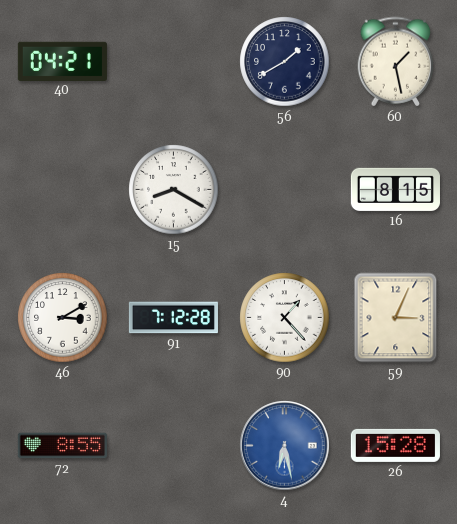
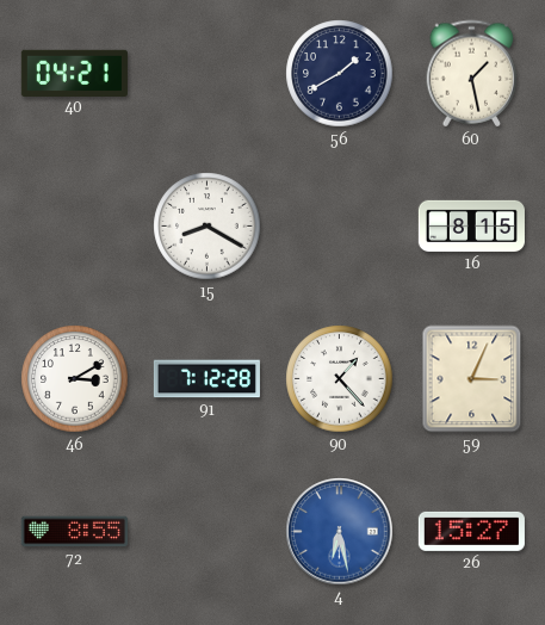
26: 15:28 -> 15:27 (471, 531)
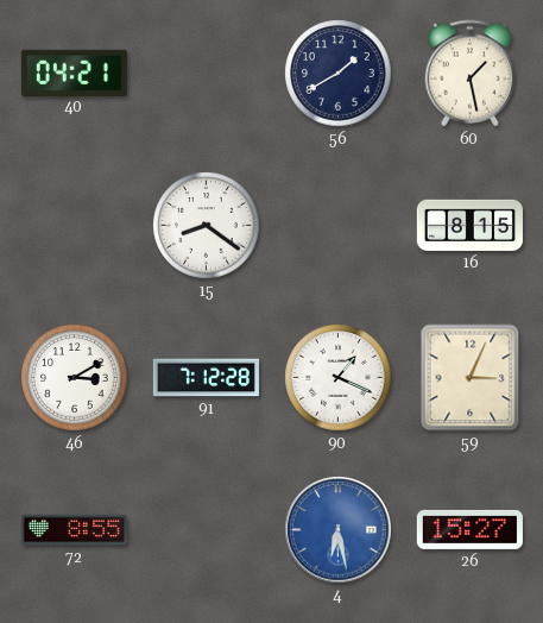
15: 8:20 -> 8:21 (207, 226)
90: 1:23 -> 1:19 (339, 378)
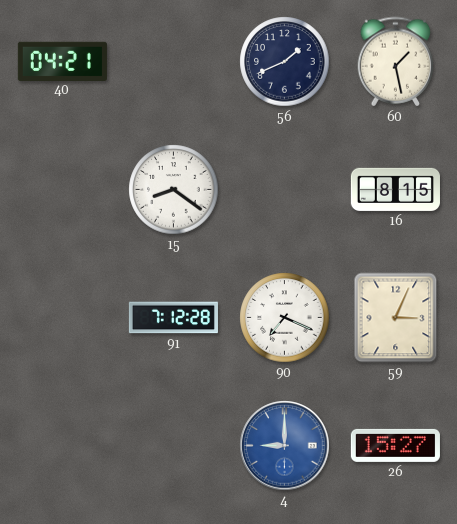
56: 1:40 -> 1:41 (285, 62)
46: 3:10 -> none (75, 378)
90: 1:19 -> 7:19 (285, 318)
72: 8:55 -> none (74, 530)
4: 6:28 -> 9:00 (285, 446)
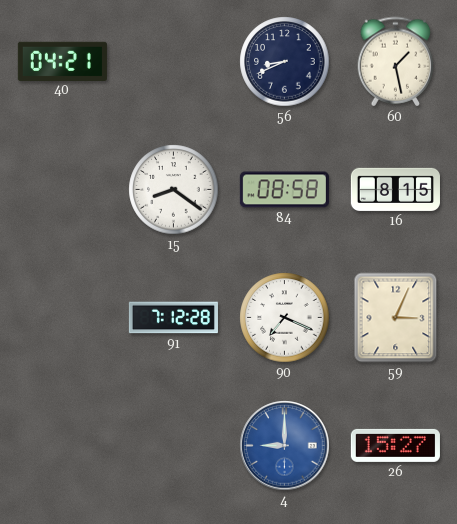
56: 1:41 -> 8:41 (285, 62)
84: none -> 08:58 (284, 190)
